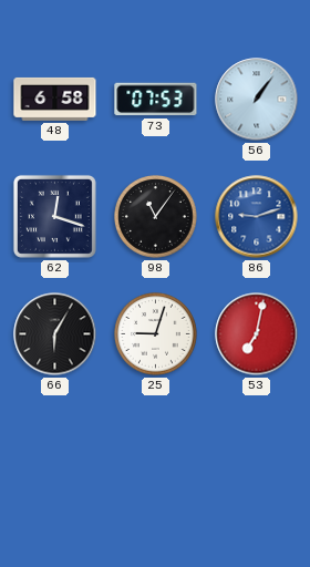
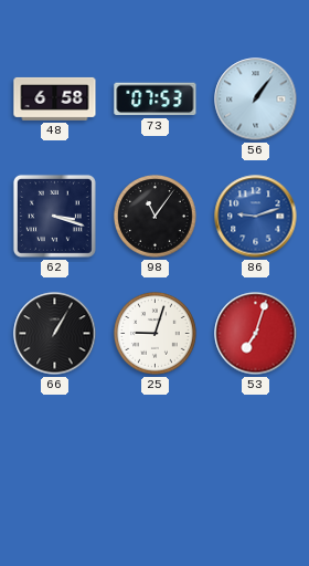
62: 12:18 -> 3:18 (54, 216)
66: 6:05 -> 1:05 (55, 334)
53: 7:02 -> 7:03 (256, 334)
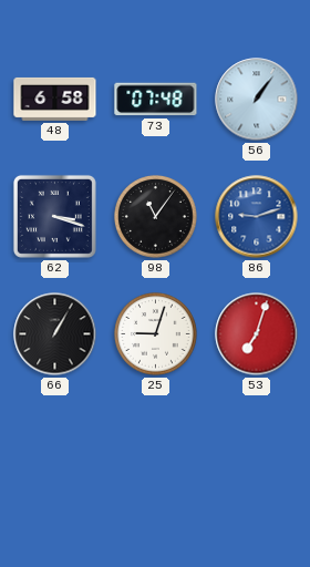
73: 07:53 -> 07:48 (156, 100)
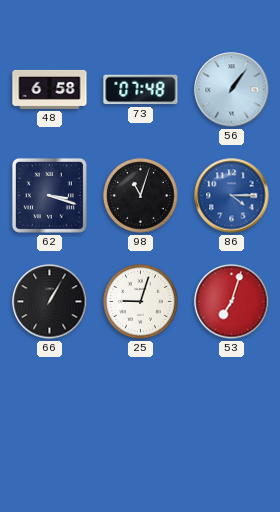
98: 11:06 -> 11:03 (141, 196)
86: 9:12 -> 4:15 (232, 196)
